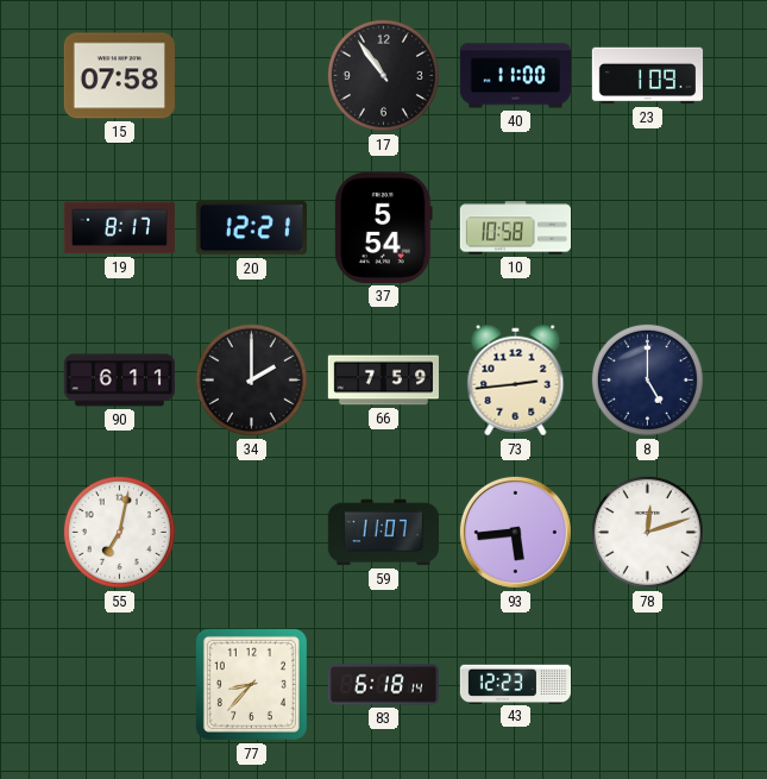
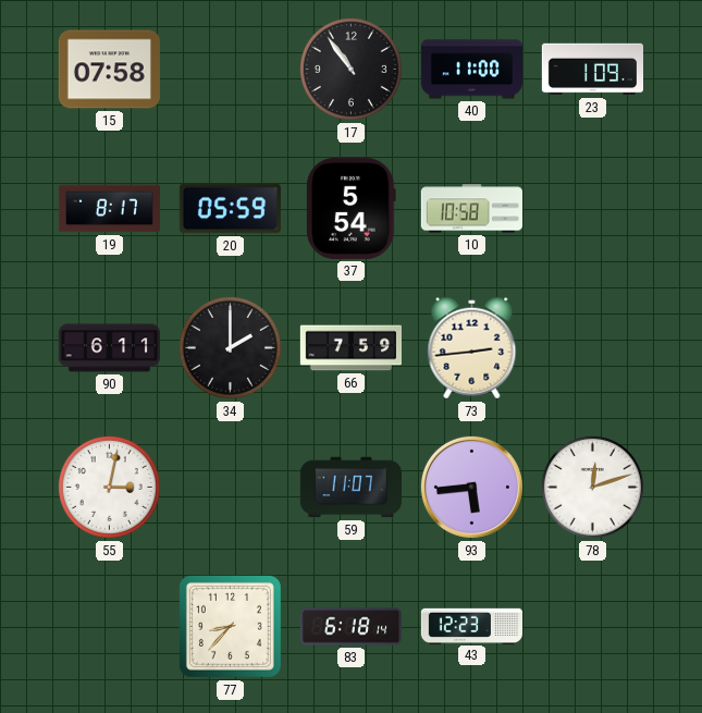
20: 12:21 -> 05:59 (230, 209)
8: 5:00 -> none (647, 379)
55: 7:02 -> 3:02 (109, 487)
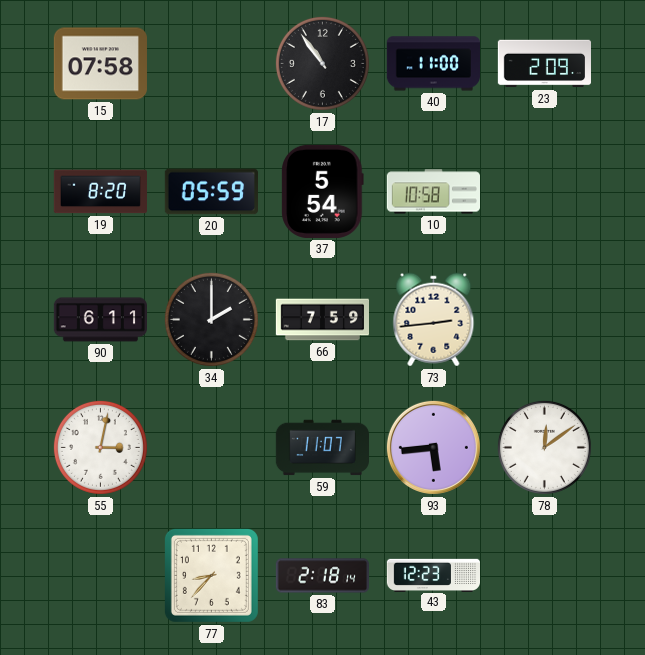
23: 1:09 -> 2:09 (544, 64)
19: 8:17 -> 8:20 (100, 192)
78: 12:12 -> 12:09 (544, 447)
83: 6:18 -> 2:18 (322, 576)
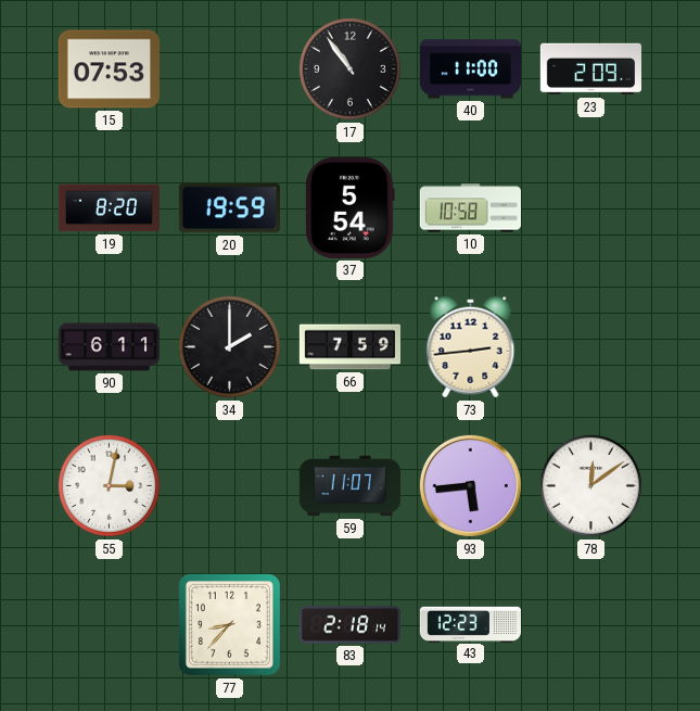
15: 07:58 -> 07:53 (109, 69)
20: 05:59 -> 19:59 (229, 208)
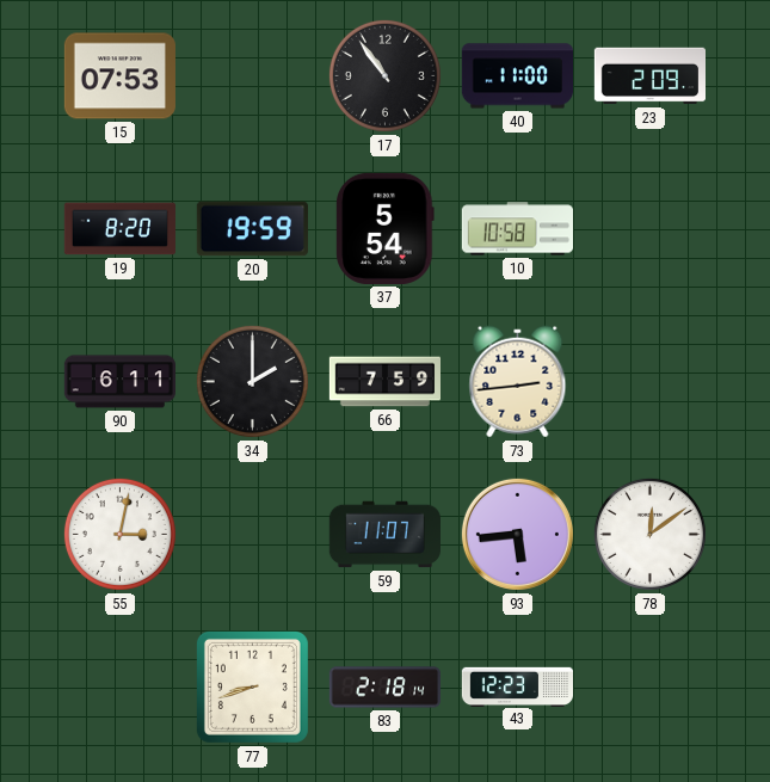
77: 8:37 -> 8:42 (252, 686)
